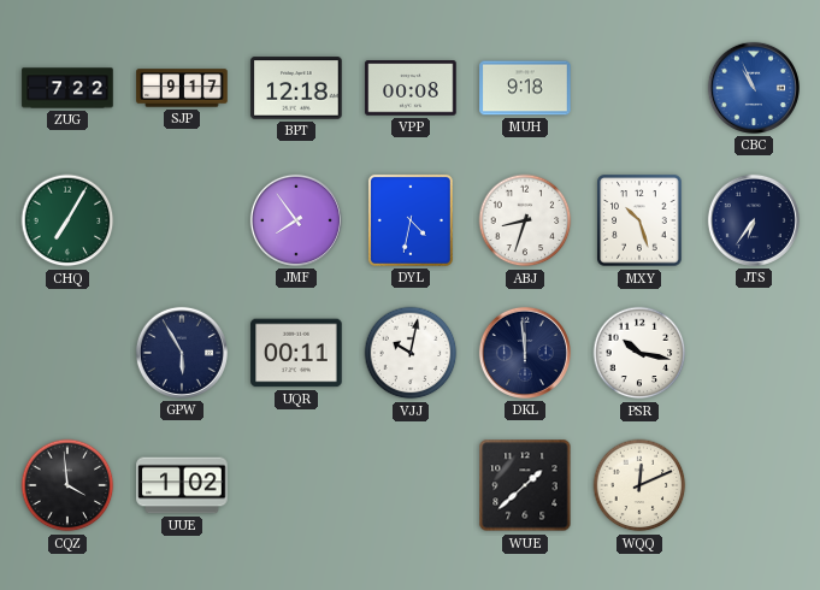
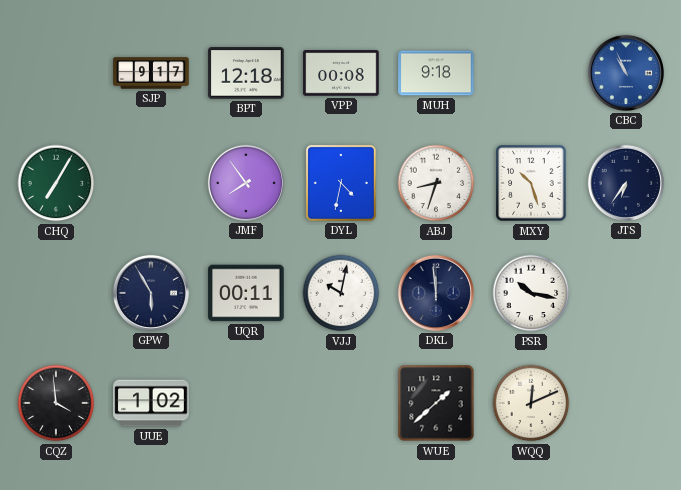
ZUG: 7:22 -> none (67, 88)
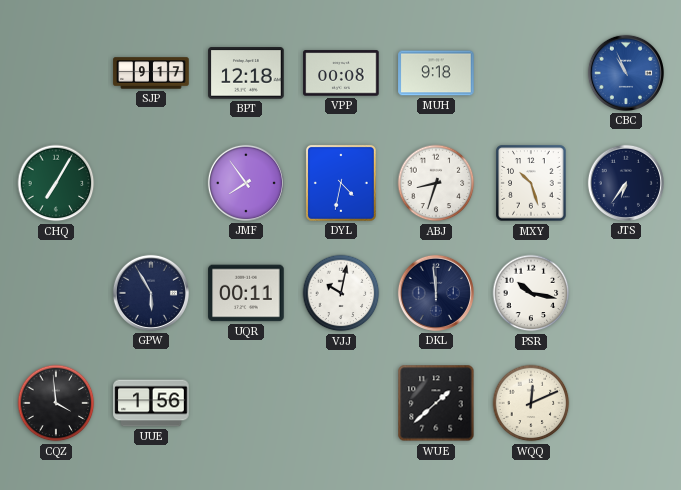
UUE: 1:02 -> 1:56 (151, 403)
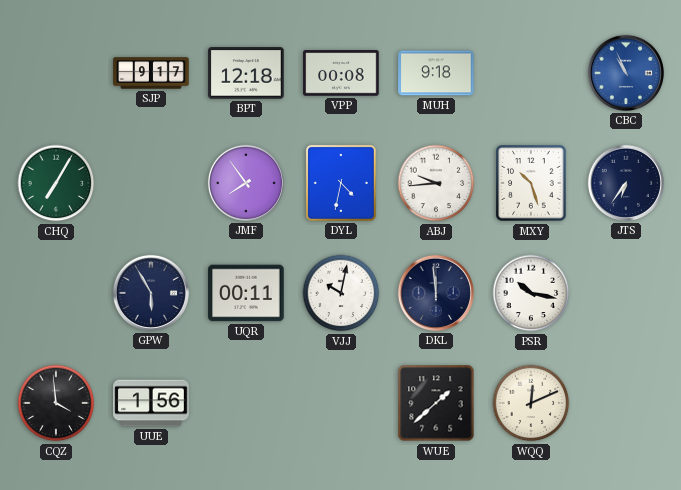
ABJ: 8:33 -> 9:44 (436, 183)
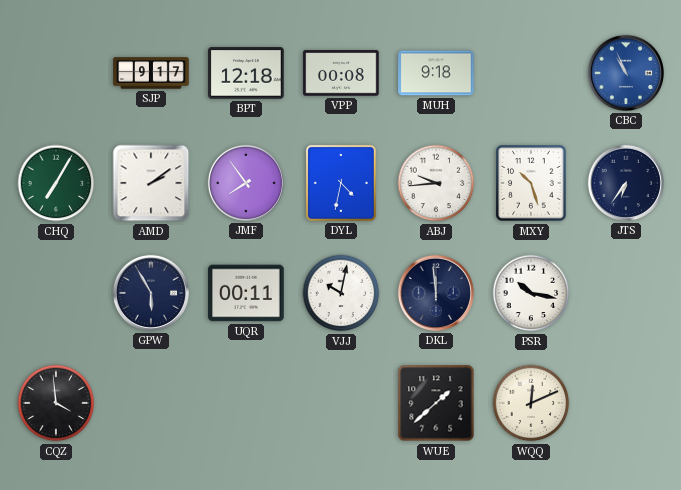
AMD: none -> 2:09 (151, 183)
UUE: 1:56 -> none (151, 403)
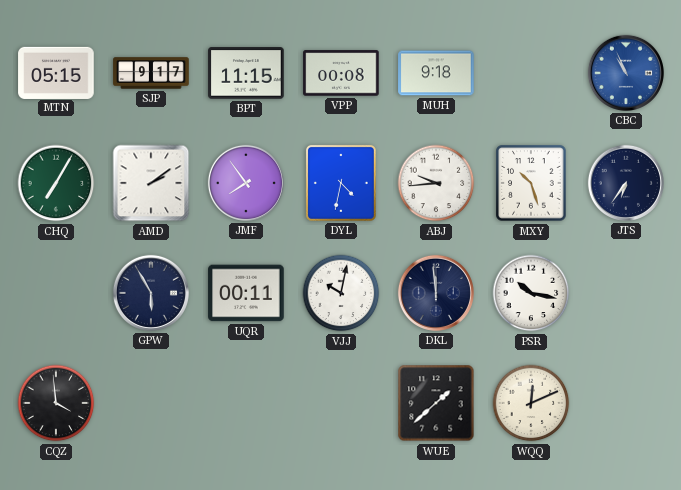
MTN: none -> 05:15 (56, 72)
BPT: 12:18 -> 11:15 (246, 73)
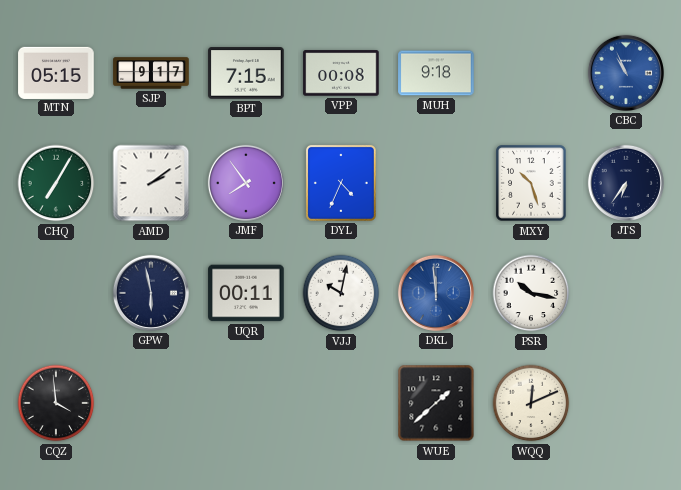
BPT: 11:15 -> 7:15 (246, 73)
DYL: 4:32 -> 4:34 (341, 183)
ABJ: 9:44 -> none (436, 183)
GPW: 5:55 -> 5:58 (151, 293)
DKL dial: navy -> blue (436, 293)
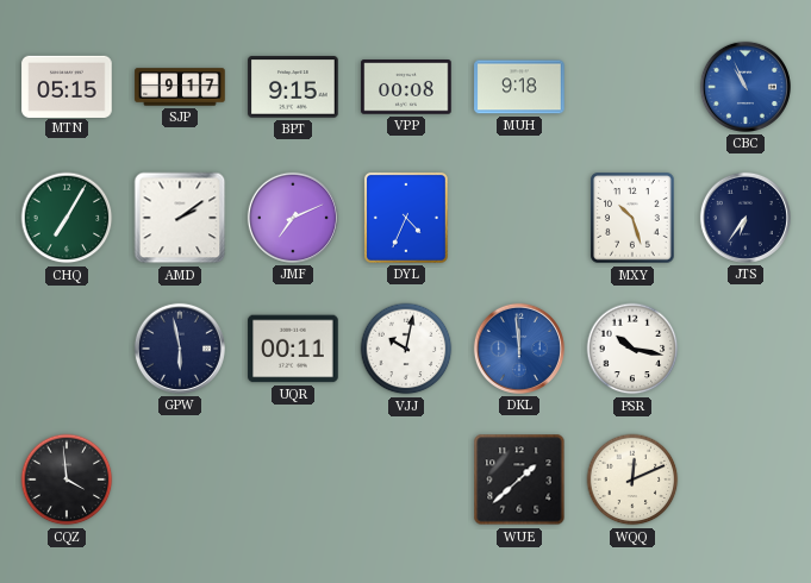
BPT: 7:15 -> 9:15 (293, 87)
JMF: 7:54 -> 7:11 (293, 218)
